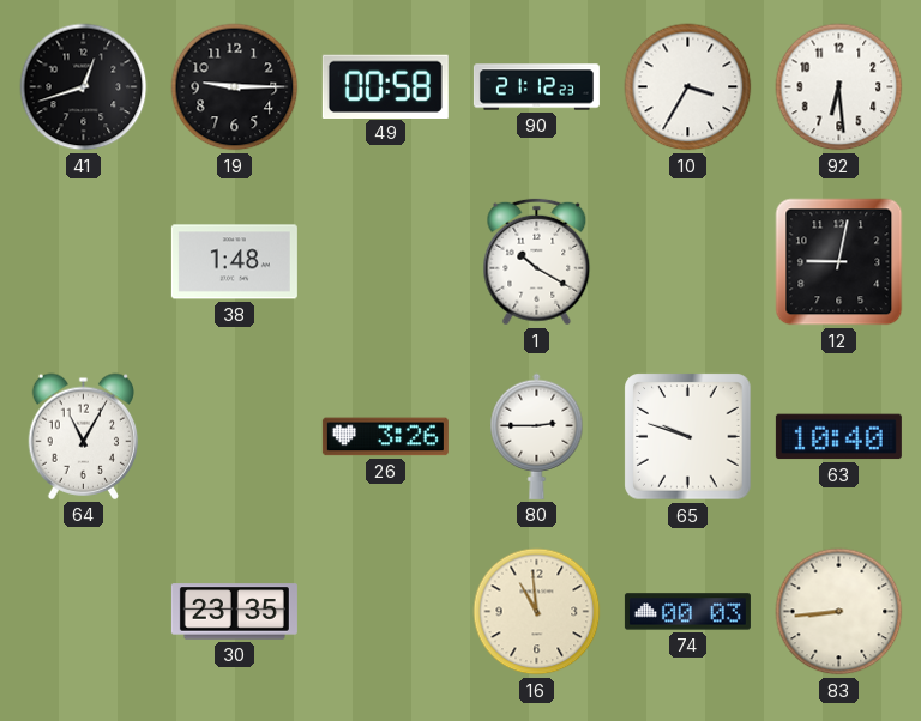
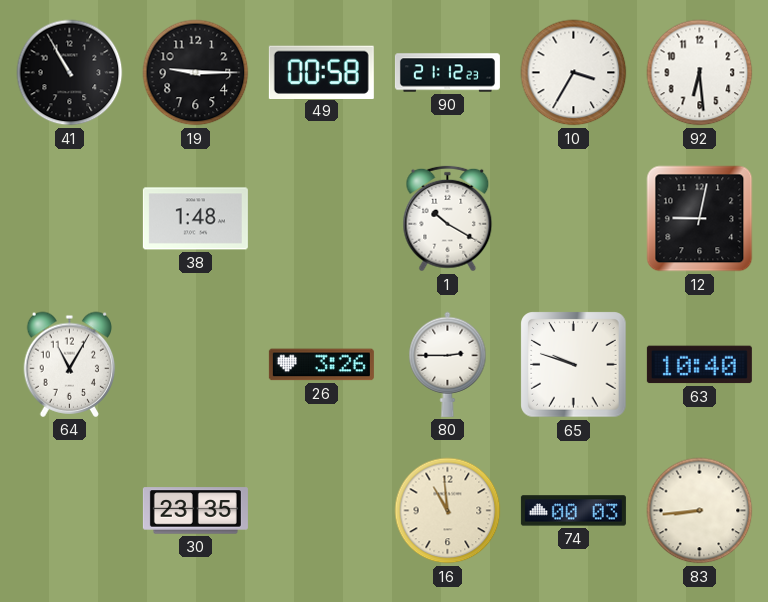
41: 12:42 -> 10:55 (70, 73)
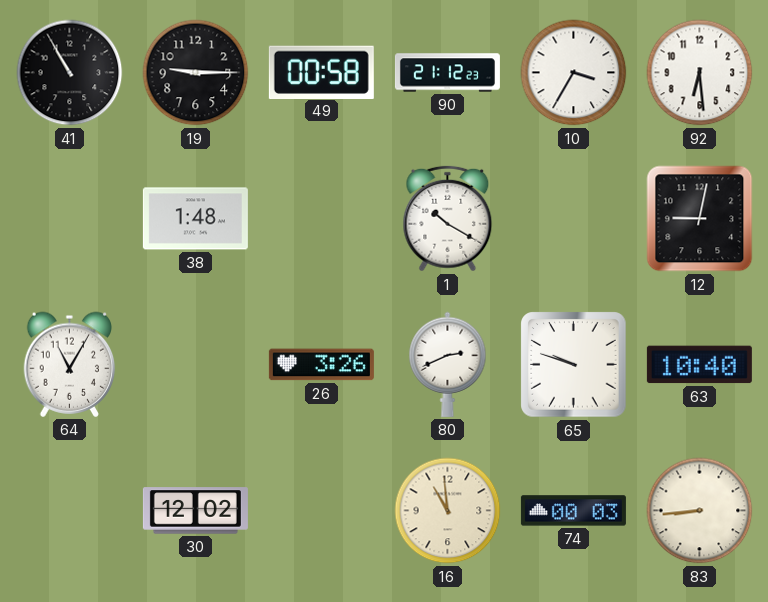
80: 2:45 -> 2:41 (448, 364)
30: 23:35 -> 12:02 (195, 511)
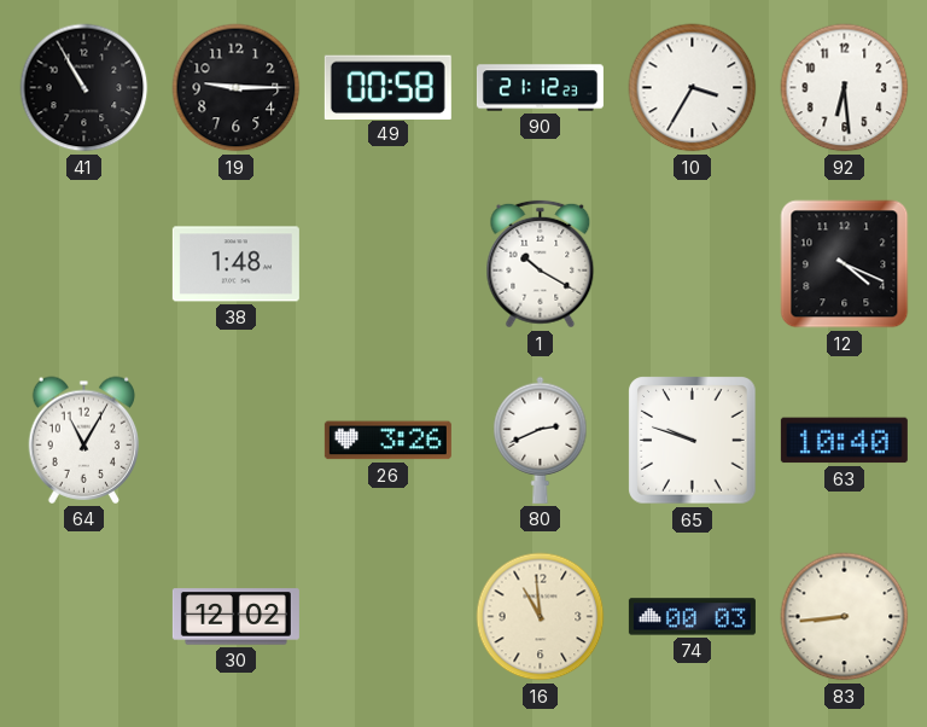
12: 9:02 -> 4:19 (845, 264)
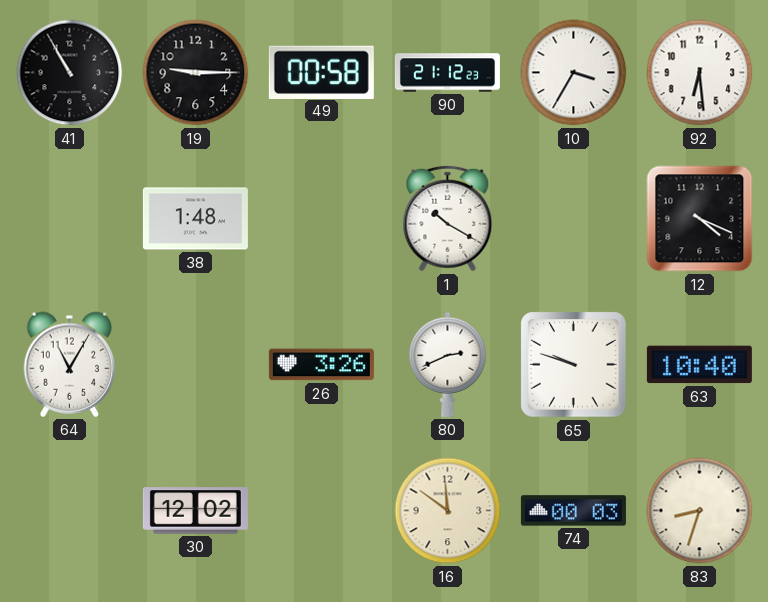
16: 10:59 -> 11:51 (448, 511)
83: 8:44 -> 8:33 (700, 511)
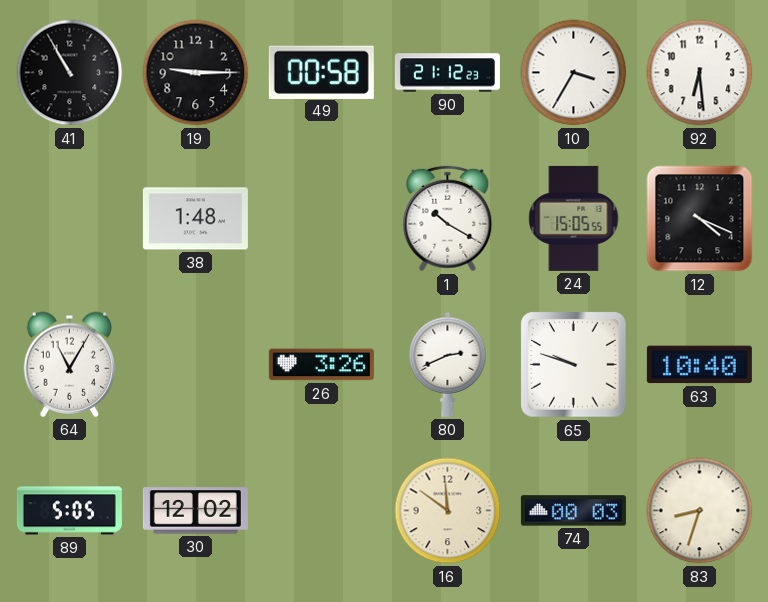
24: none -> 15:05 (574, 218)
89: none -> 5:05 (69, 511)
